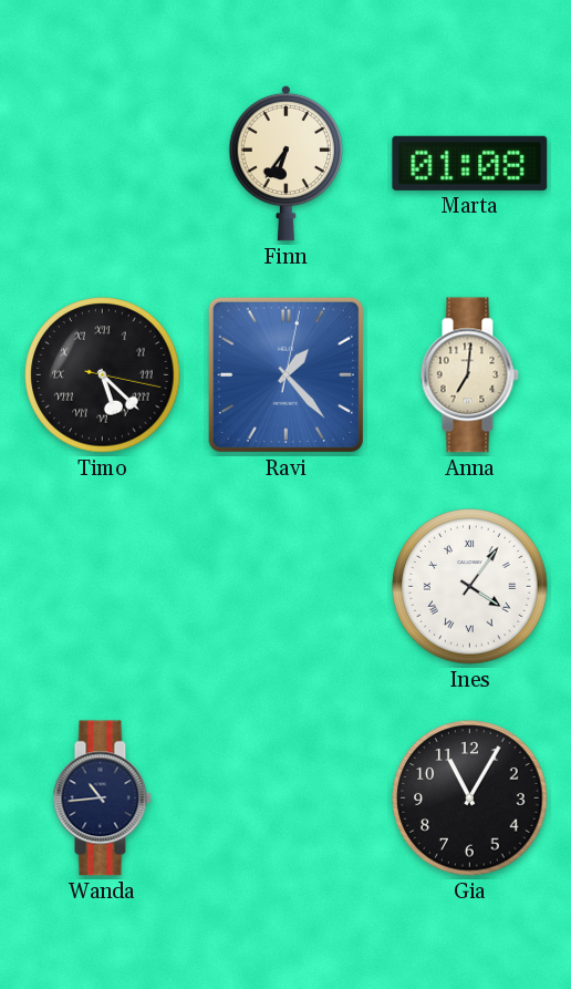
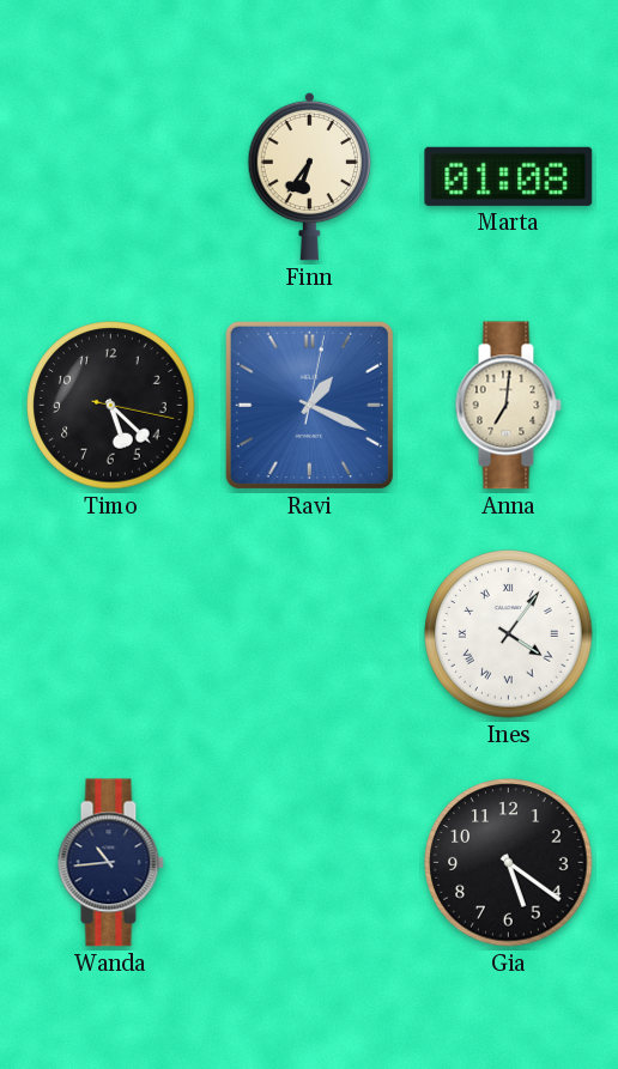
Timo numerals: Roman -> Arabic (111, 406)
Ravi: 1:23 -> 1:19 (309, 405)
Gia: 11:05 -> 5:21 (509, 863)
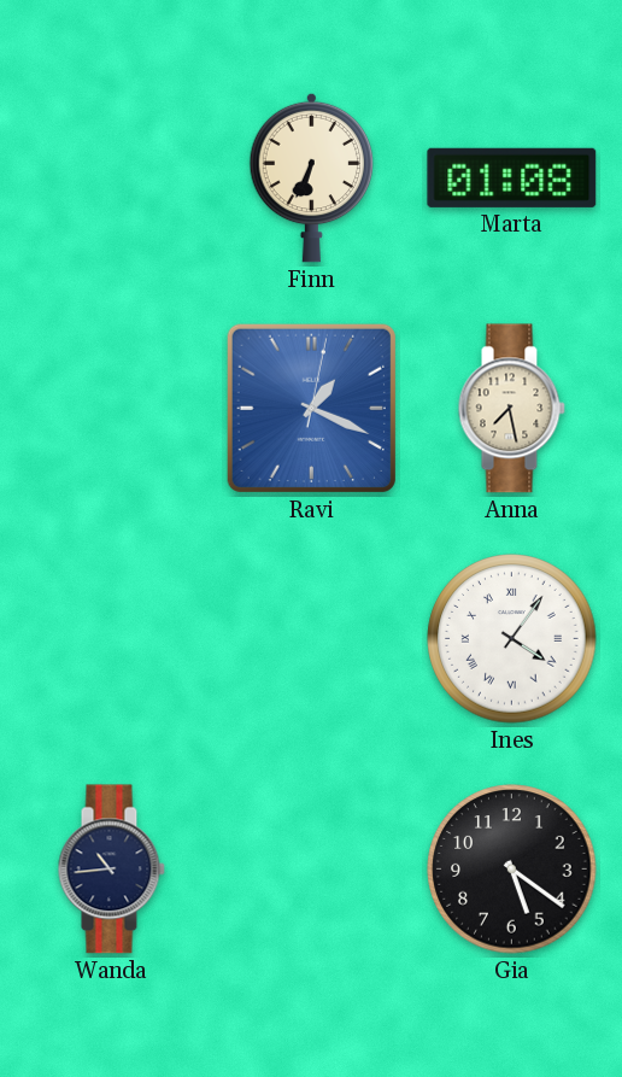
Finn: 6:36 -> 6:34 (312, 177)
Timo: 5:22 -> none (111, 406)
Anna: 7:01 -> 7:28 (511, 409)
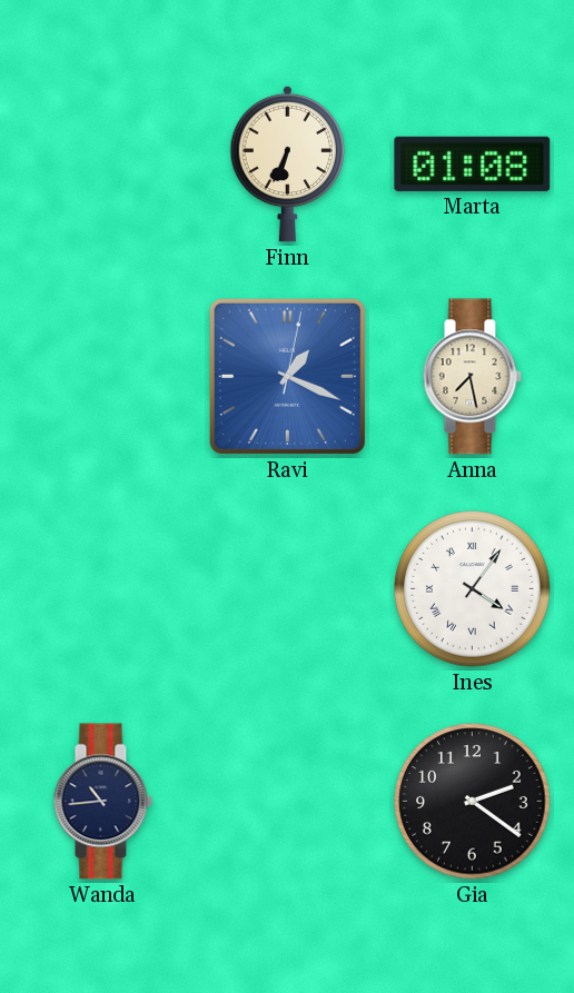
Gia: 5:21 -> 2:21 (473, 802)
